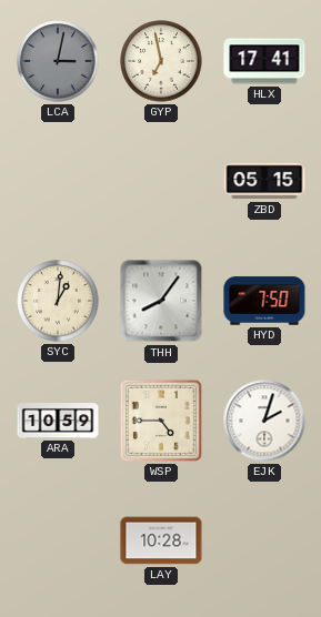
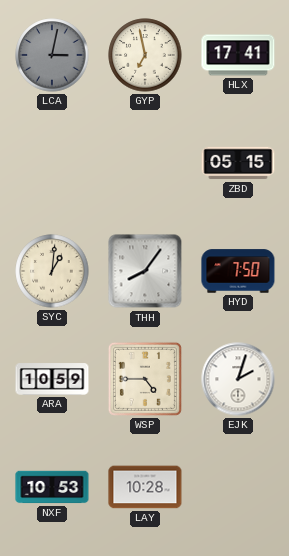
NXF: none -> 10:53 (52, 487)
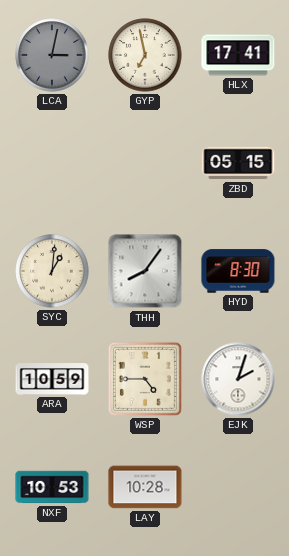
HYD: 7:50 -> 8:30 (238, 271)
